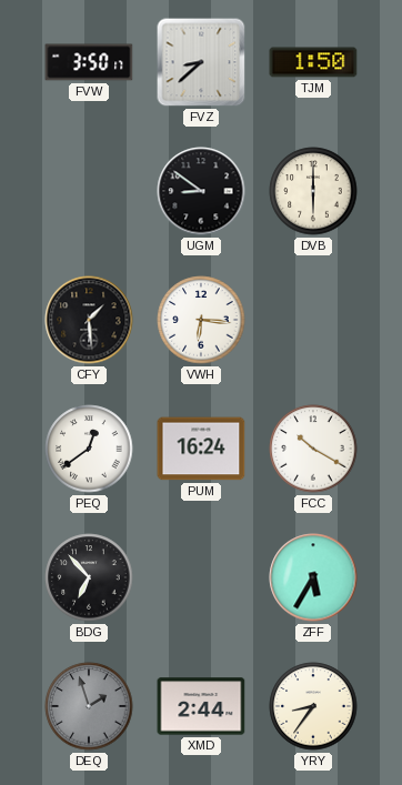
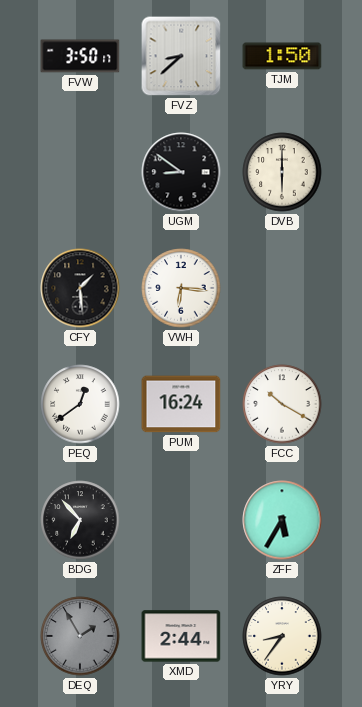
DEQ: 1:57 -> 1:55 (80, 636)
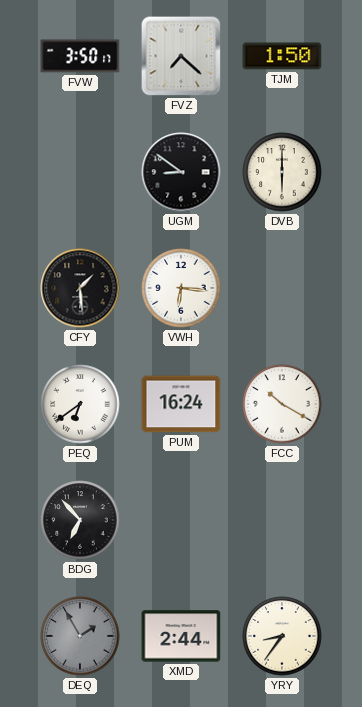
FVZ: 8:38 -> 7:22 (181, 56)
PEQ: 12:39 -> 6:39 (80, 404)
ZFF: 5:35 -> none (282, 520)
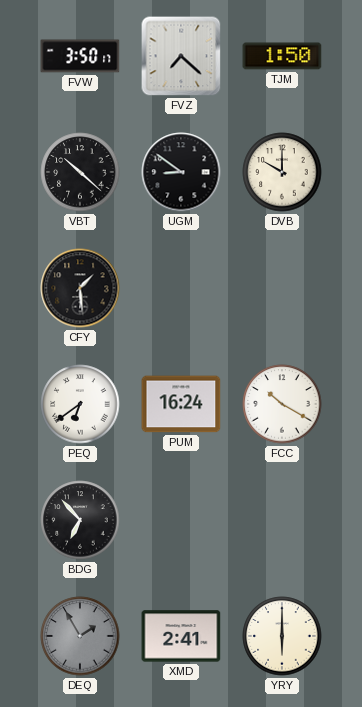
VBT: none -> 10:22 (80, 172)
DVB: 6:00 -> 10:00 (282, 172)
VWH: 6:16 -> none (181, 288)
XMD: 2:44 -> 2:41 (181, 636)
YRY: 8:36 -> 6:00 (282, 636)
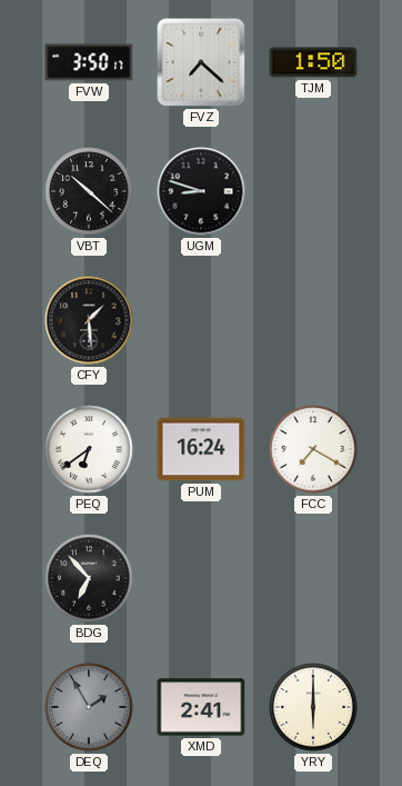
UGM: 8:51 -> 8:48 (201, 191)
DVB: 10:00 -> none (282, 172)
FCC: 10:20 -> 7:20 (313, 449)
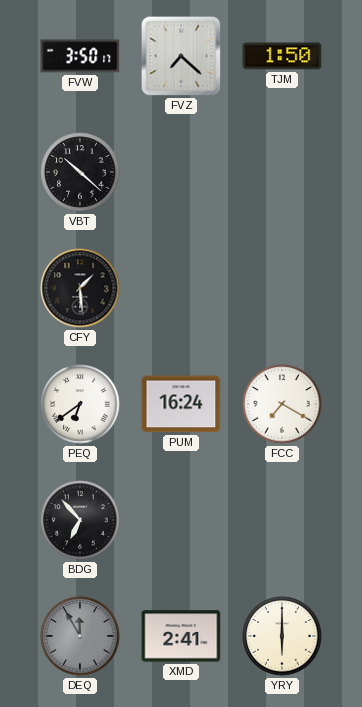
UGM: 8:48 -> none (201, 191)
DEQ: 1:55 -> 11:55 (80, 636)
